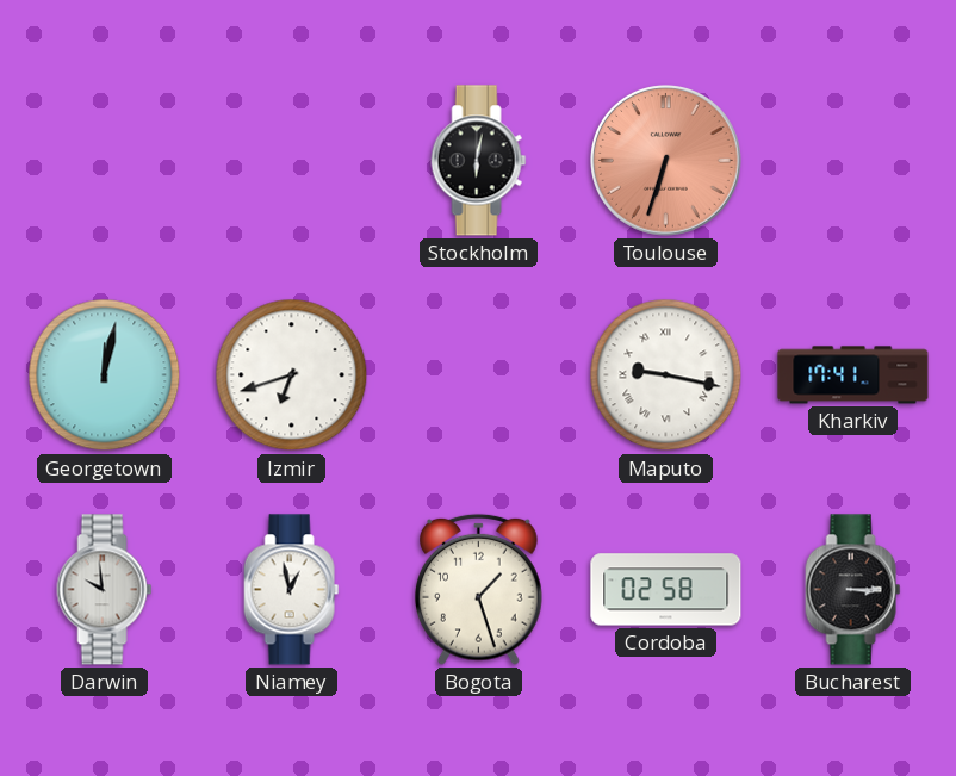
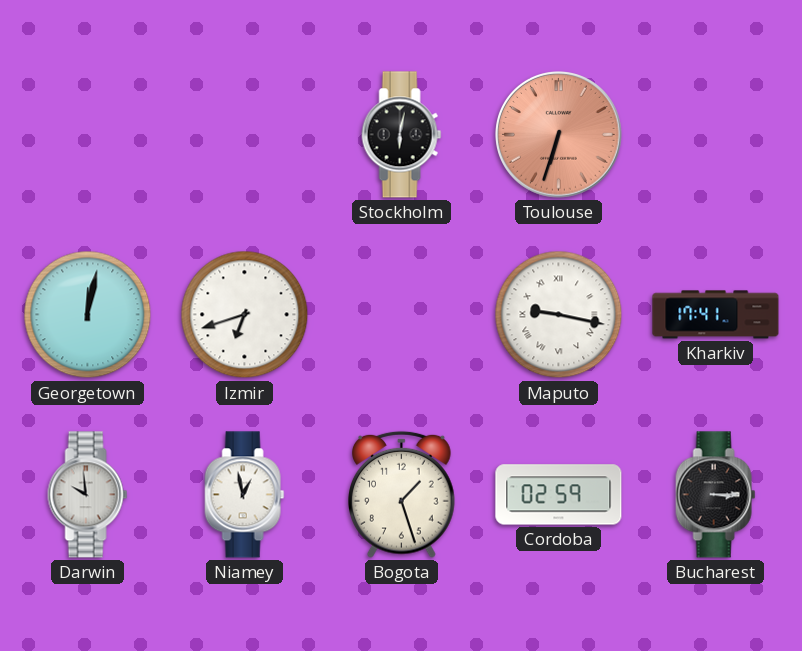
Cordoba: 02:58 -> 02:59 (559, 495)
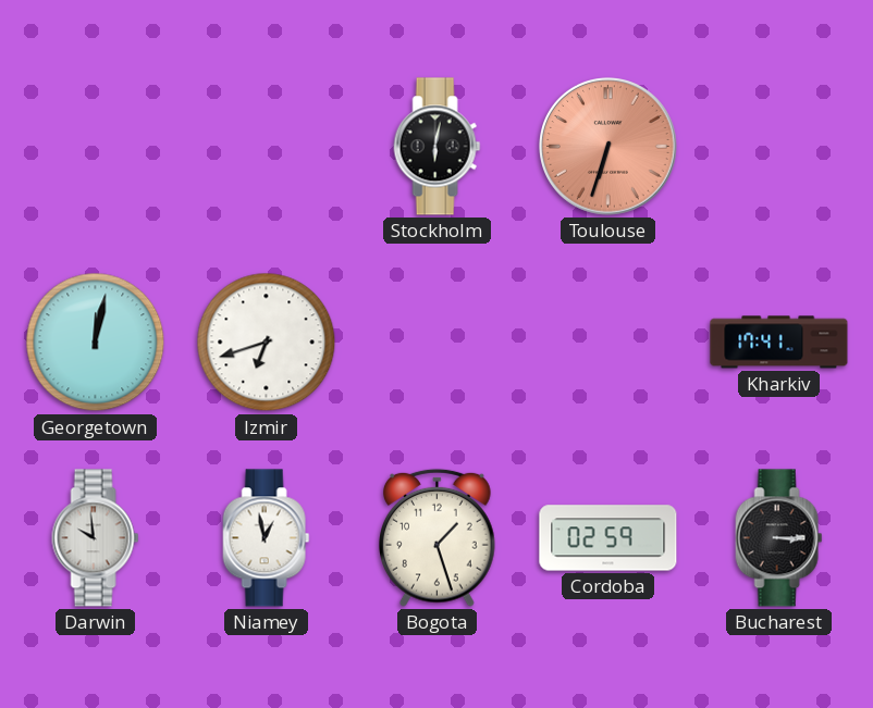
Maputo: 9:17 -> none (559, 315)
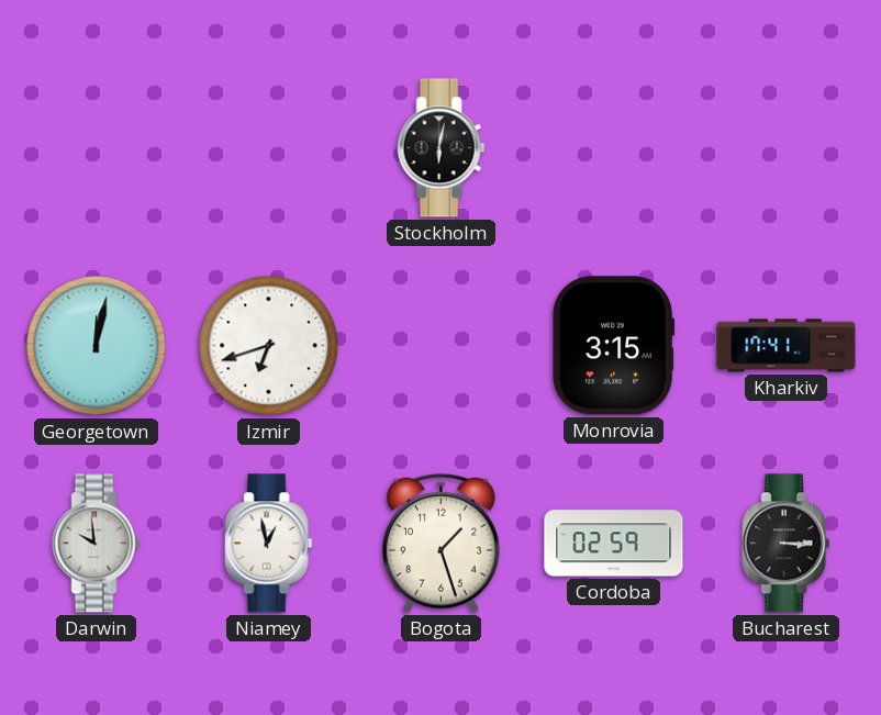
Toulouse: 6:33 -> none (608, 147)
Monrovia: none -> 3:15 (614, 346)
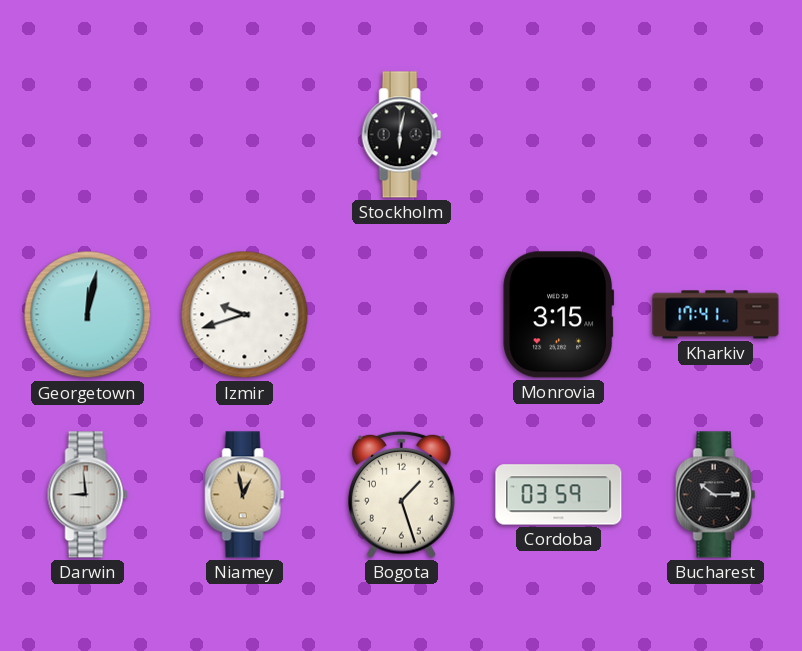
Izmir: 6:42 -> 9:42 (245, 315)
Darwin: 9:59 -> 8:59 (88, 495)
Niamey dial: white -> champagne (245, 495)
Cordoba: 02:59 -> 03:59 (559, 495)
Bucharest: 3:15 -> 10:15 (716, 495)
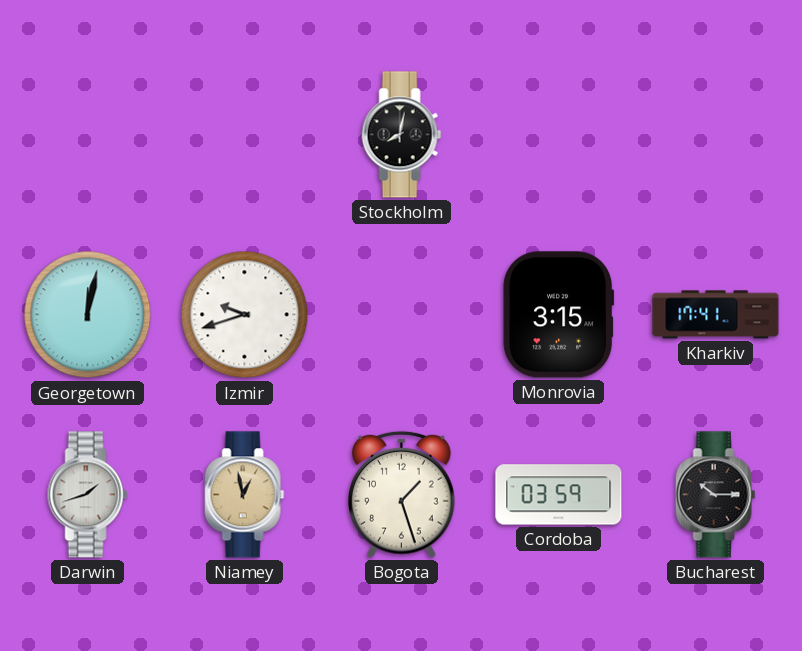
Stockholm: 6:02 -> 8:02 (402, 135)
Darwin: 8:59 -> 1:42 (88, 495)
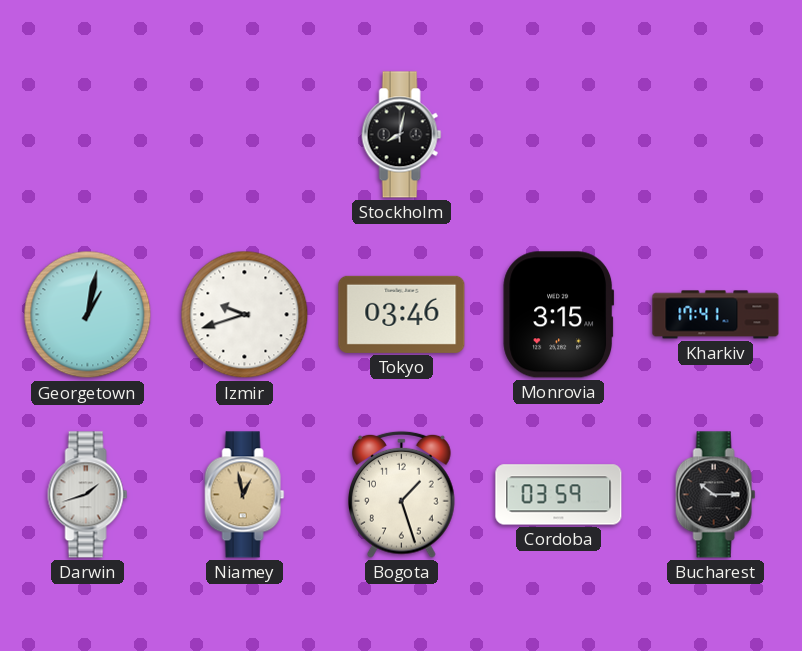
Georgetown: 12:02 -> 1:02 (88, 315)
Tokyo: none -> 03:46 (402, 314)
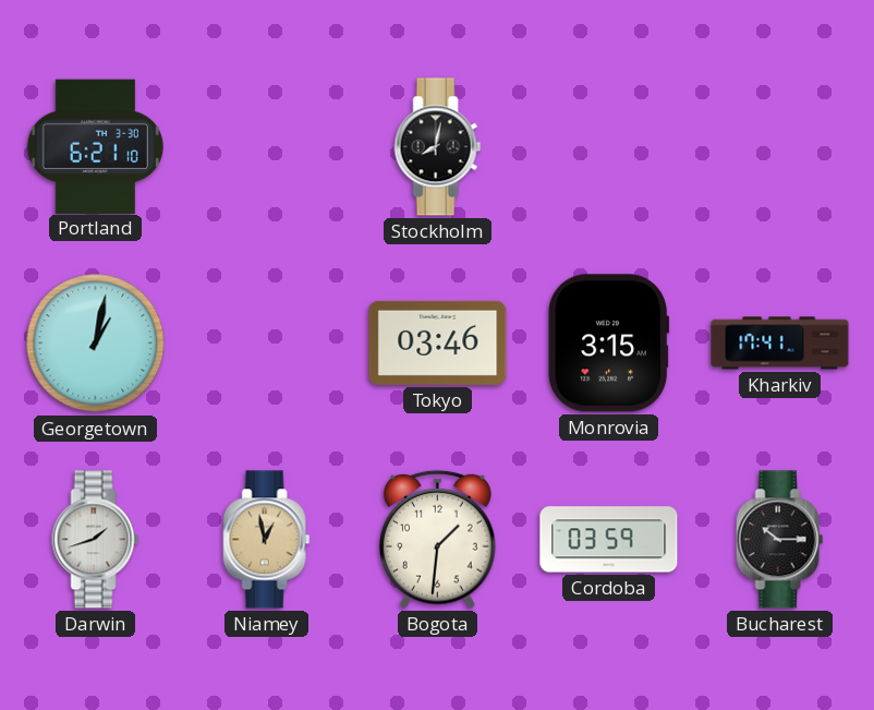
Portland: none -> 6:21 (95, 146)
Izmir: 9:42 -> none (245, 315)
Bogota: 1:27 -> 1:31 (438, 539)
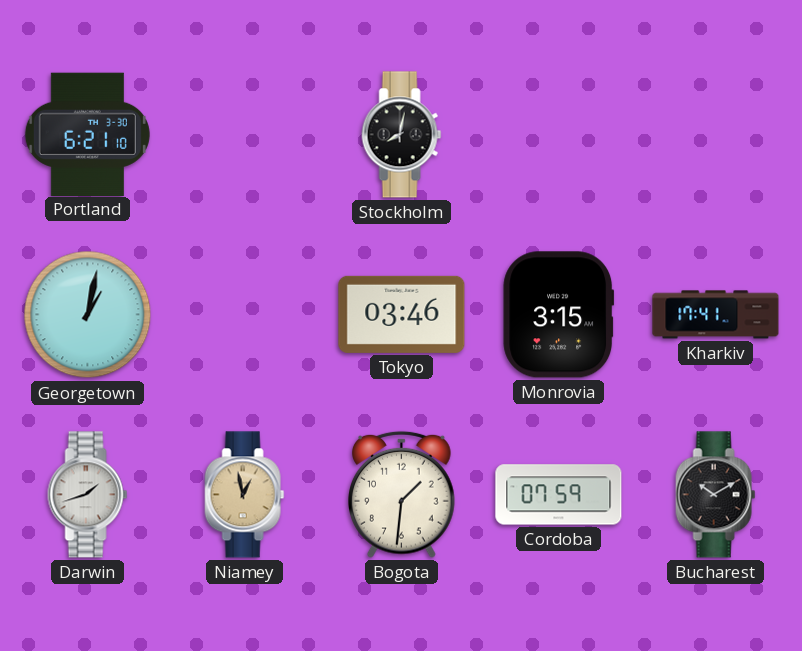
Cordoba: 03:59 -> 07:59 (559, 495)
Bucharest: 10:15 -> 10:10 (716, 495)
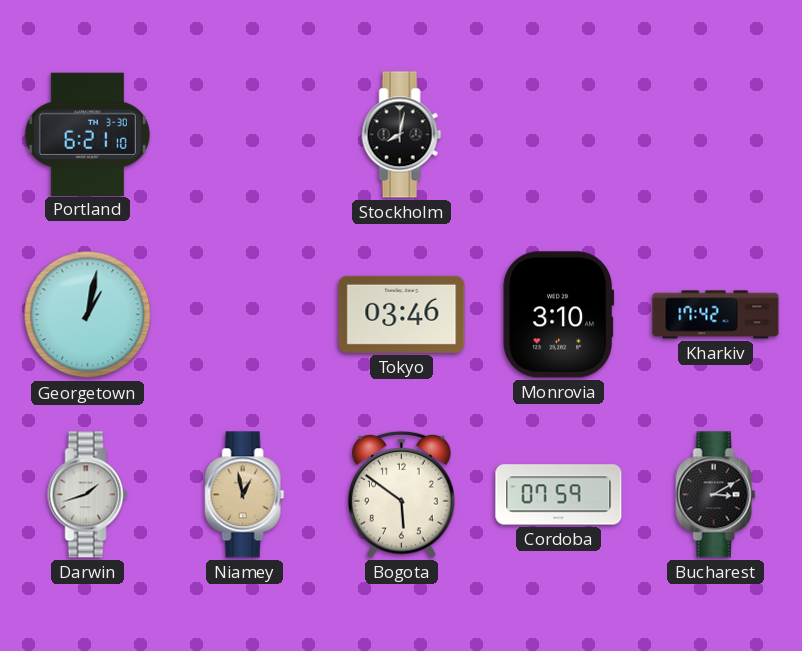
Monrovia: 3:15 -> 3:10 (559, 315)
Kharkiv: 17:41 -> 17:42 (716, 315)
Bogota: 1:31 -> 5:51 (402, 494)
Bucharest: 10:10 -> 3:10 (716, 495)
